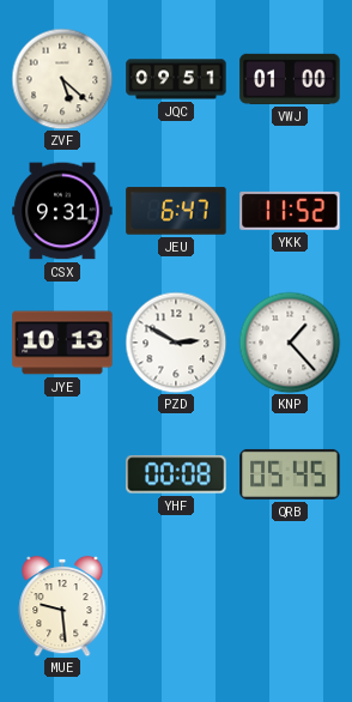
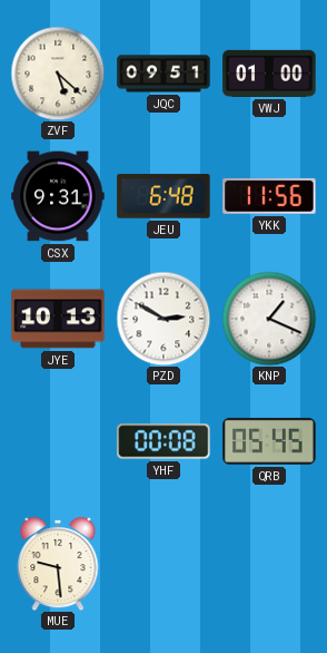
JEU: 6:47 -> 6:48 (163, 196)
YKK: 11:52 -> 11:56 (269, 196)
KNP: 1:23 -> 1:19 (269, 319)
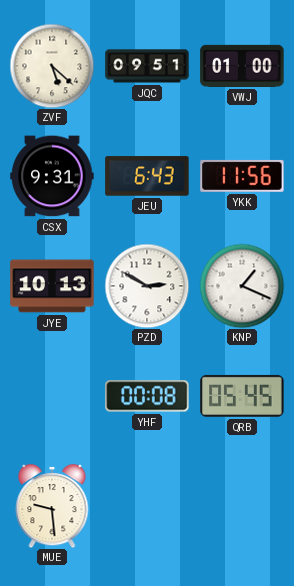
JEU: 6:48 -> 6:43 (147, 176)
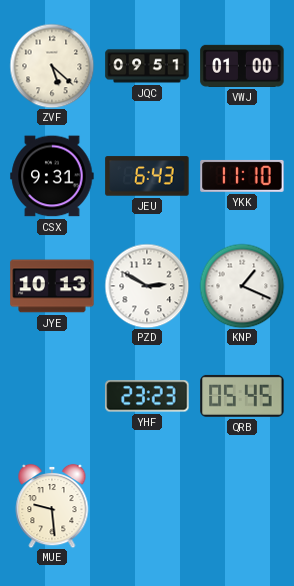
YKK: 11:56 -> 11:10 (242, 176)
YHF: 00:08 -> 23:23 (147, 396)
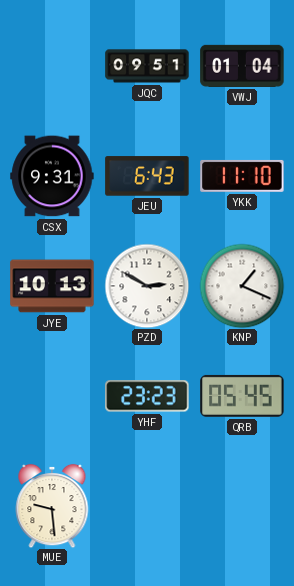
ZVF: 5:22 -> none (52, 66)
VWJ: 01:00 -> 01:04 (242, 66)
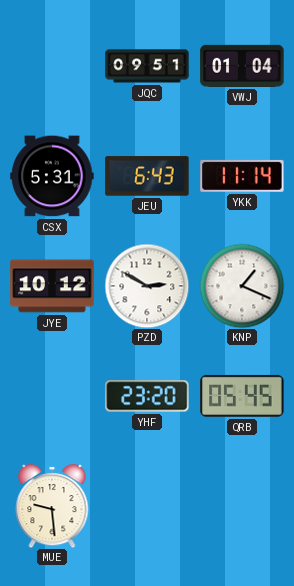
CSX: 9:31 -> 5:31 (52, 176)
YKK: 11:10 -> 11:14 (242, 176)
JYE: 10:13 -> 10:12 (52, 286)
YHF: 23:23 -> 23:20 (147, 396)
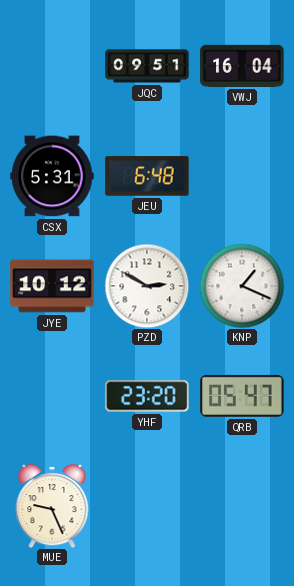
VWJ: 01:04 -> 16:04 (242, 66)
JEU: 6:43 -> 6:48 (147, 176)
YKK: 11:14 -> none (242, 176)
QRB: 05:45 -> 05:47 (242, 396)
MUE: 9:29 -> 9:26 (52, 506)
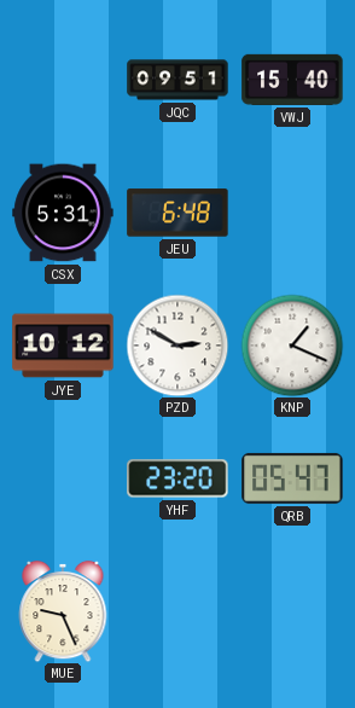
VWJ: 16:04 -> 15:40 (292, 80)
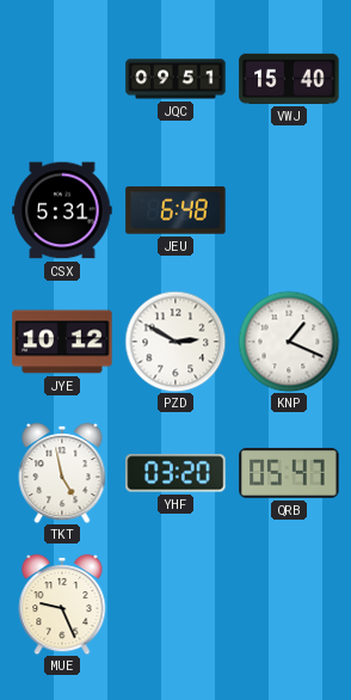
TKT: none -> 4:58 (62, 473)
YHF: 23:20 -> 03:20 (176, 473)
